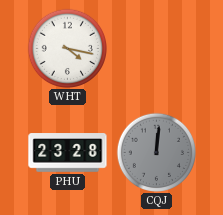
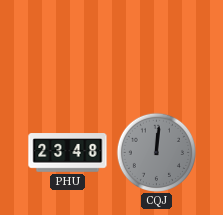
WHT: 4:17 -> none (67, 48)
PHU: 23:28 -> 23:48 (68, 153)
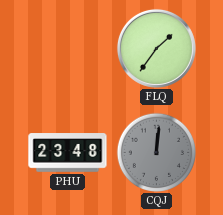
FLQ: none -> 1:36 (156, 48)
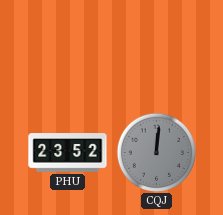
FLQ: 1:36 -> none (156, 48)
PHU: 23:48 -> 23:52 (68, 153)
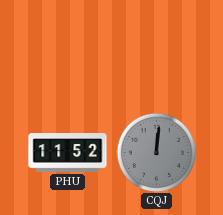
PHU: 23:52 -> 11:52 (68, 153)
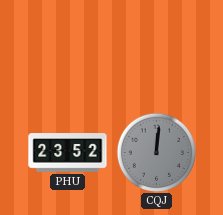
PHU: 11:52 -> 23:52 (68, 153)
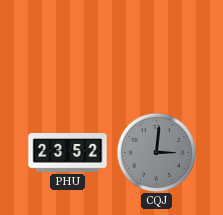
CQJ: 12:01 -> 3:01 (156, 152)
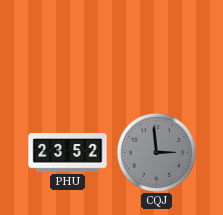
CQJ: 3:01 -> 2:59 (156, 152)
